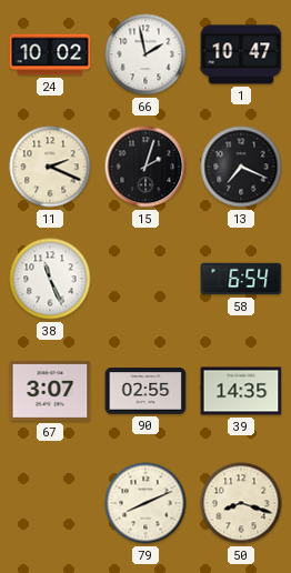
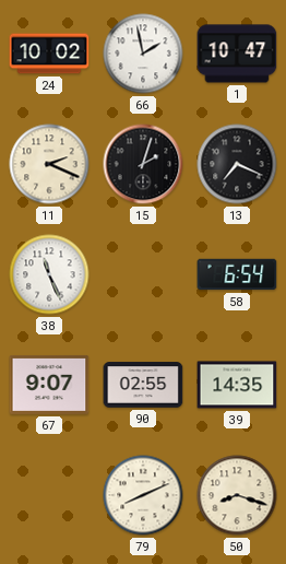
67: 3:07 -> 9:07 (49, 385)
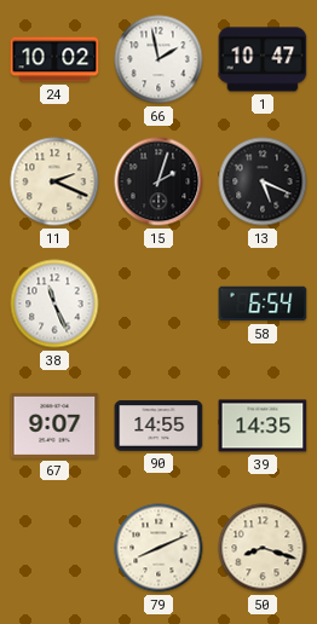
13: 7:19 -> 5:19 (263, 181)
90: 02:55 -> 14:55 (158, 426)
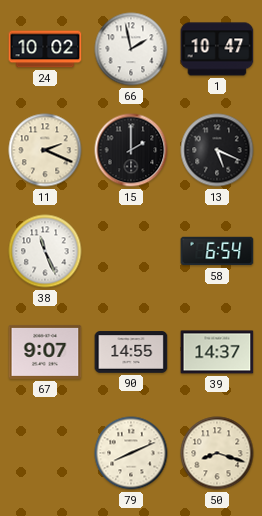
15: 2:03 -> 2:00 (131, 150)
39: 14:35 -> 14:37 (217, 352)
